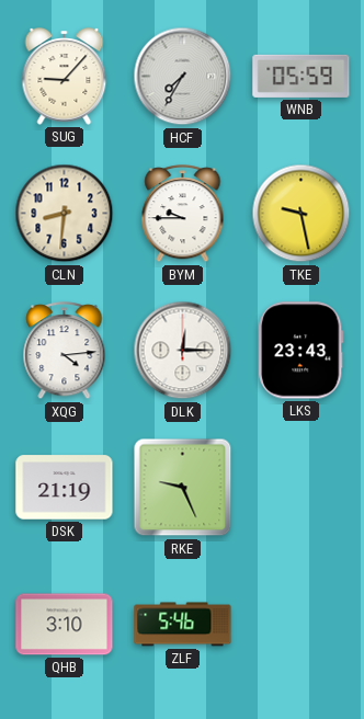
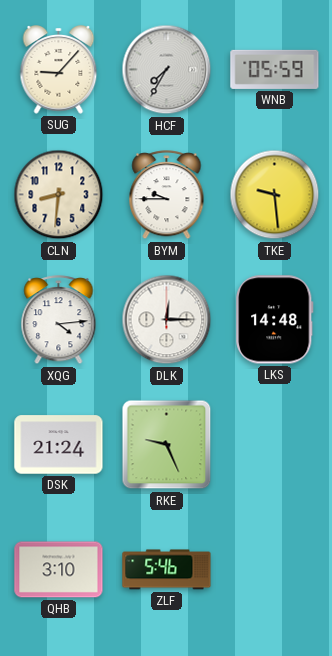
TKE: 9:28 -> 9:29 (275, 195)
LKS: 23:43 -> 14:48 (275, 320)
DSK: 21:19 -> 21:24 (59, 445)
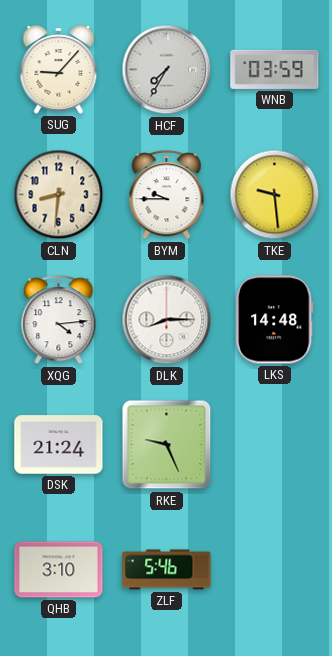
WNB: 05:59 -> 03:59 (275, 69)
DLK: 12:15 -> 8:15 (167, 320)
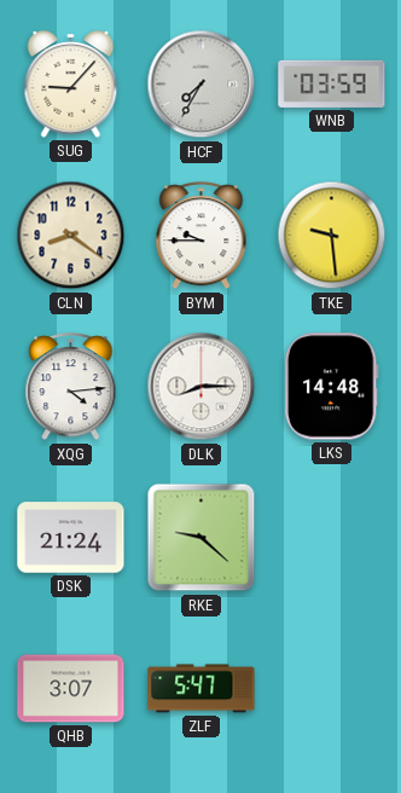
CLN: 8:31 -> 8:21 (71, 236)
RKE: 9:26 -> 9:22 (202, 538)
QHB: 3:10 -> 3:07 (71, 689)
ZLF: 5:46 -> 5:47 (202, 689)
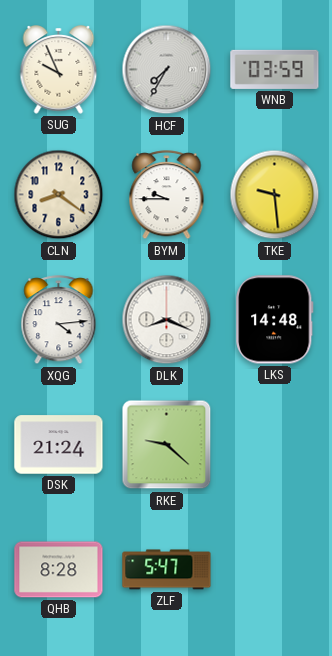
SUG: 9:07 -> 9:56 (59, 70)
DLK: 8:15 -> 8:19 (167, 320)
QHB: 3:07 -> 8:28 (59, 570)
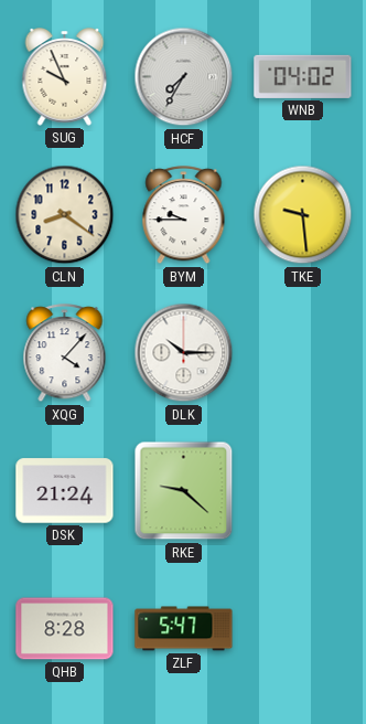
WNB: 03:59 -> 04:02 (303, 76)
XQG: 4:14 -> 4:07 (65, 353)
DLK: 8:19 -> 10:15 (184, 353)
LKS: 14:48 -> none (275, 320)
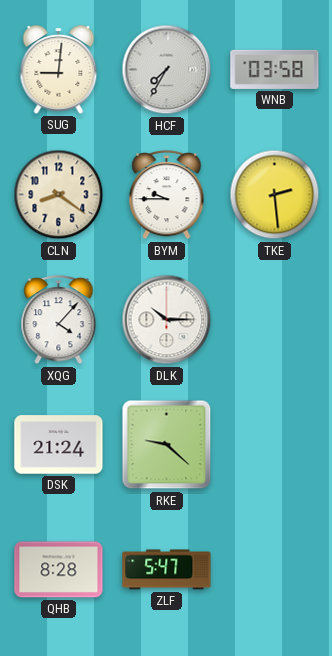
SUG: 9:56 -> 9:01 (59, 70)
WNB: 04:02 -> 03:58 (275, 69)
TKE: 9:29 -> 2:29 (275, 195)
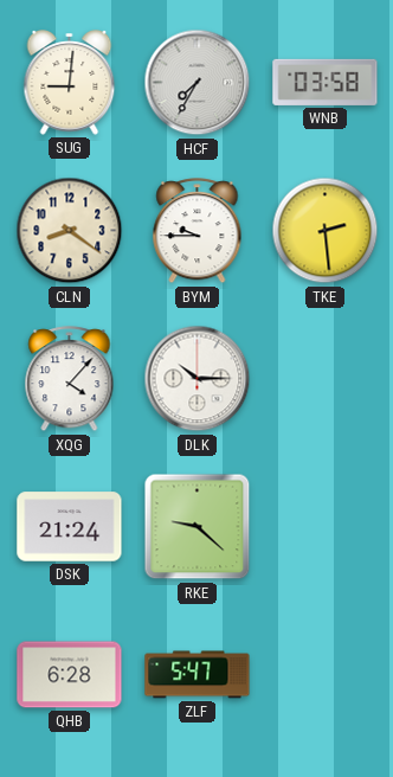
QHB: 8:28 -> 6:28 (70, 675)
